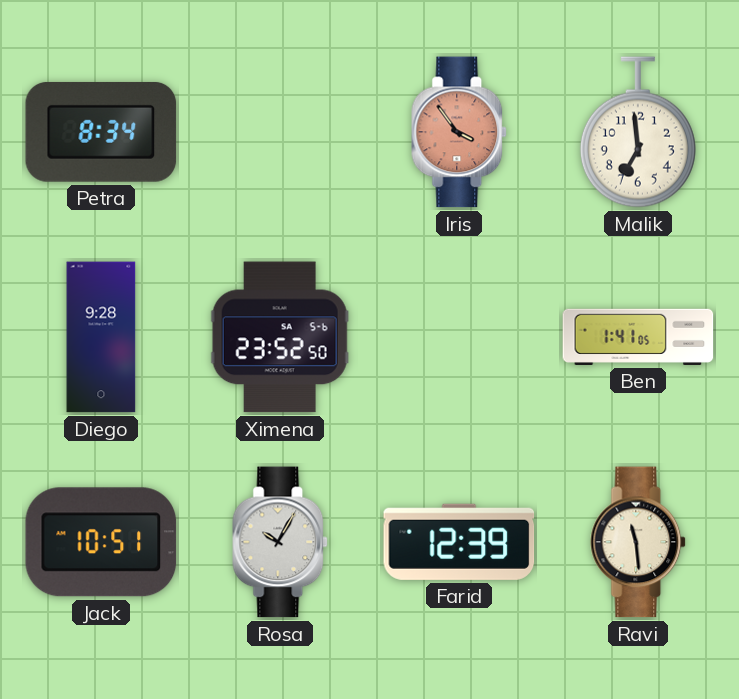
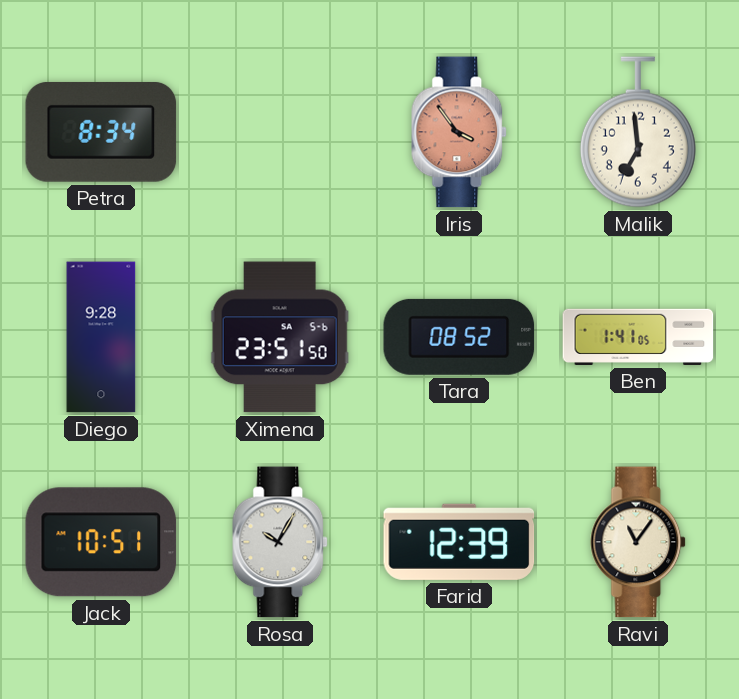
Ximena: 23:52 -> 23:51 (280, 337)
Tara: none -> 08:52 (459, 337)
Ravi: 11:29 -> 11:06 (639, 542)
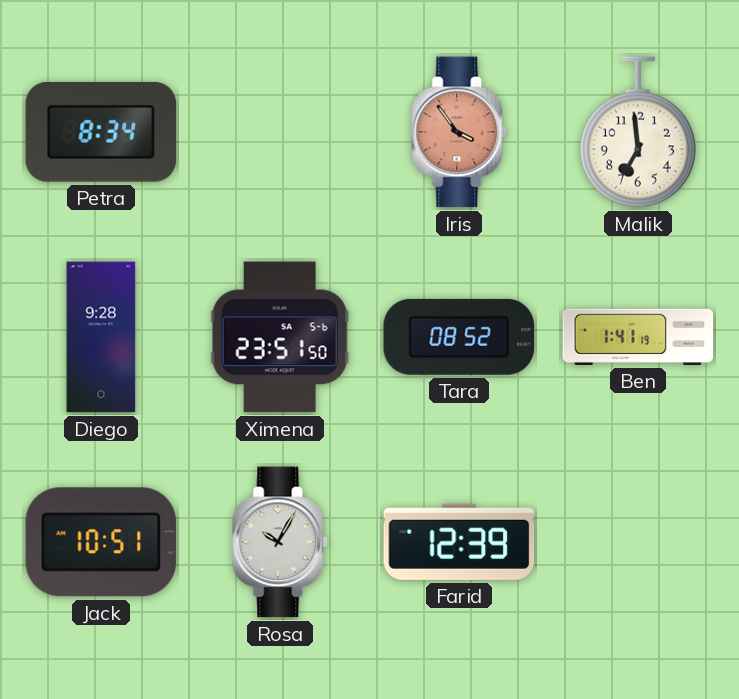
Ben: 1:41:05 -> 1:41:19 (638, 337)
Ravi: 11:06 -> none (639, 542)
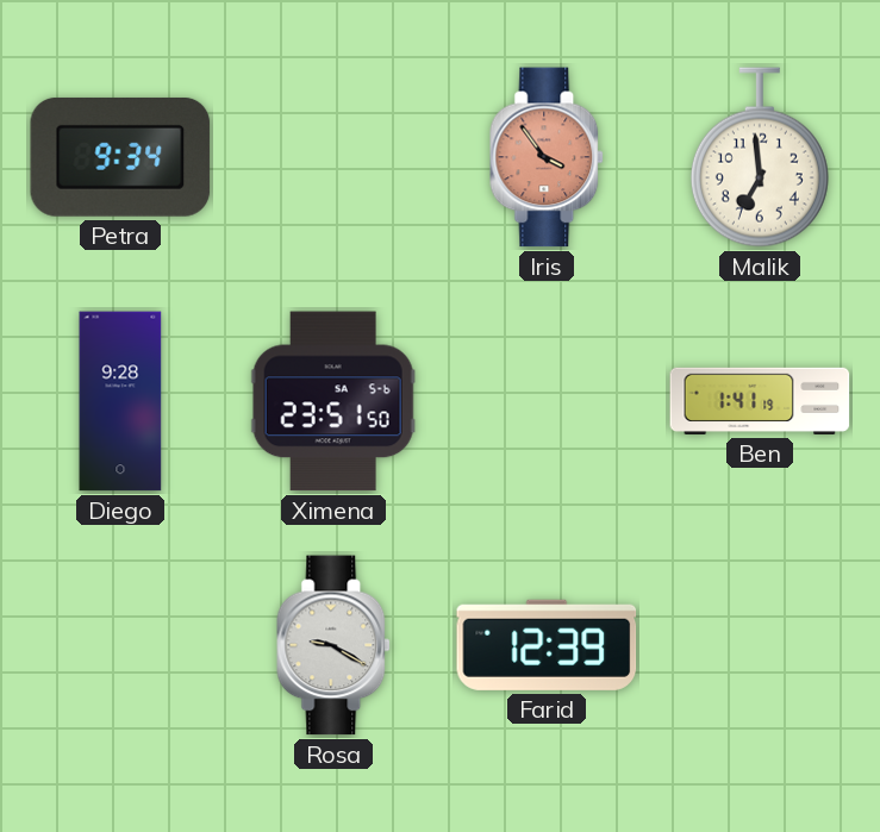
Petra: 8:34 -> 9:34 (120, 157)
Tara: 08:52 -> none (459, 337)
Jack: 10:51 -> none (101, 542)
Rosa: 10:05 -> 9:20 (335, 645)
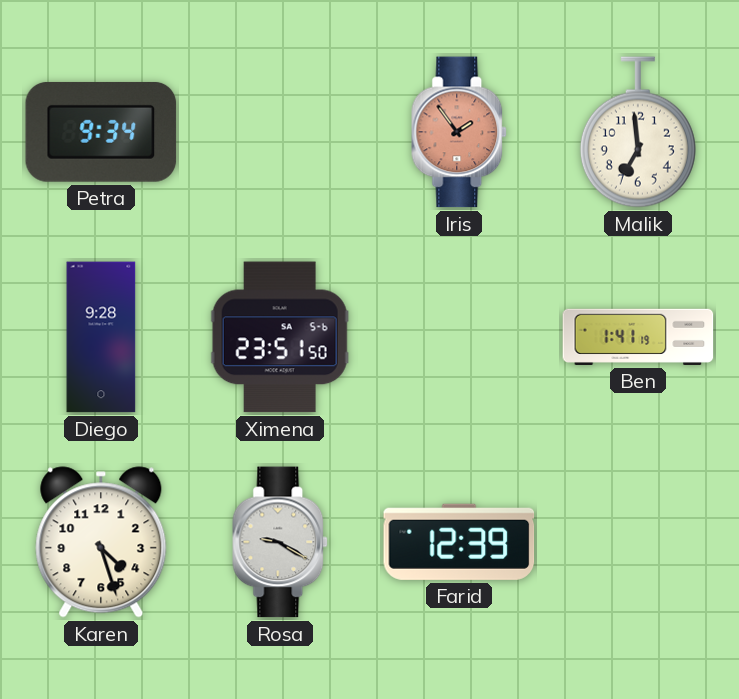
Iris: 3:54 -> 1:54 (460, 132)
Karen: none -> 4:27 (101, 542)
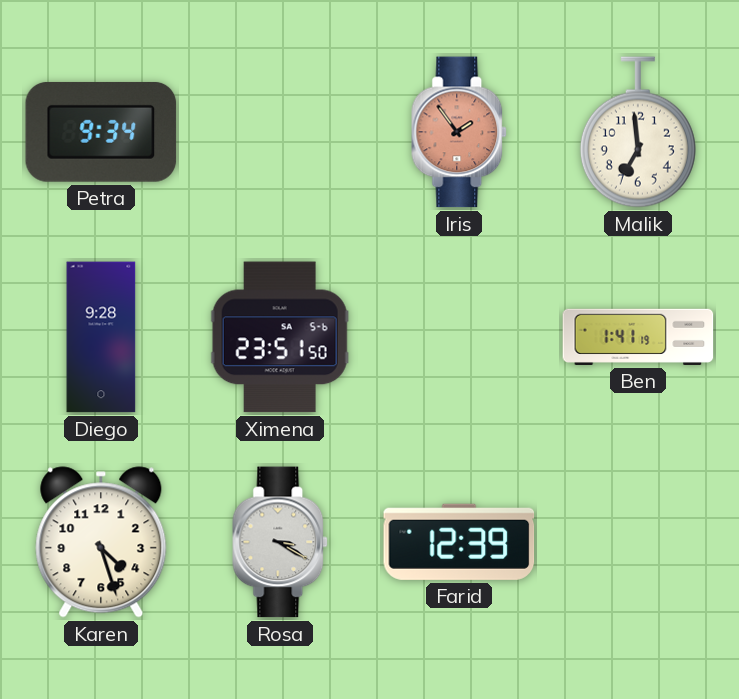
Rosa: 9:20 -> 3:20 (281, 542)
